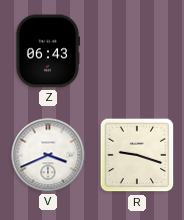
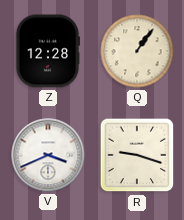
Z: 06:43 -> 12:28 (48, 51)
Q: none -> 1:06 (137, 51)
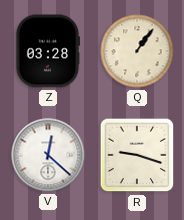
Z: 12:28 -> 03:28 (48, 51)
V: 3:41 -> 12:22 (48, 155)
